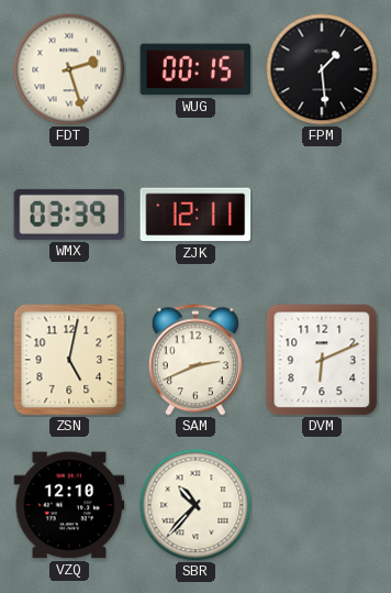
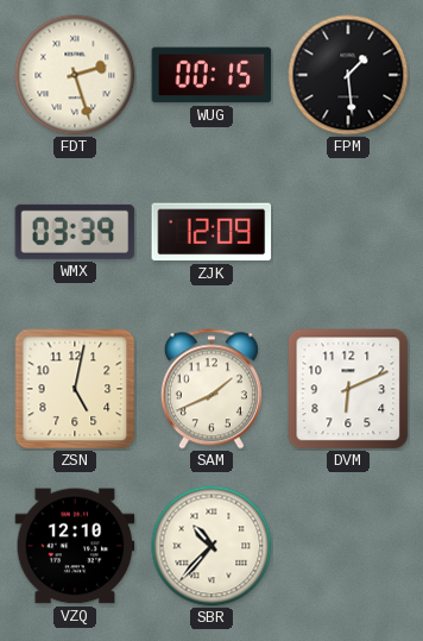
ZJK: 12:11 -> 12:09 (211, 232)
SAM: 2:41 -> 1:41 (211, 389)
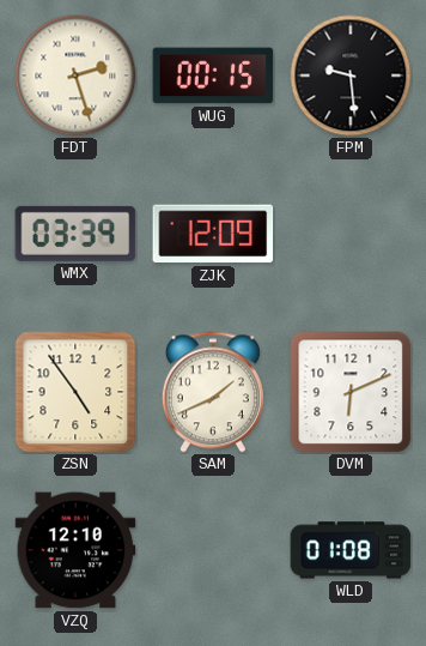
FPM: 1:29 -> 9:29 (351, 76)
ZSN: 5:02 -> 4:54 (75, 392)
SBR: 10:37 -> none (211, 546)
WLD: none -> 01:08 (351, 550)
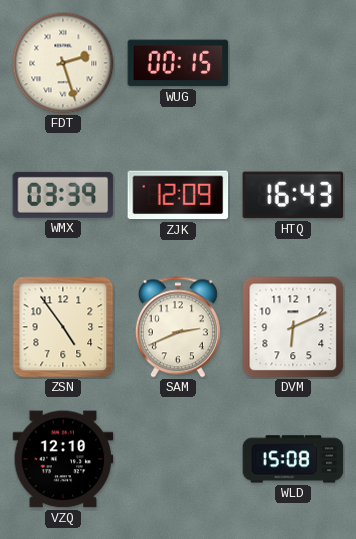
FPM: 9:29 -> none (351, 76)
HTQ: none -> 16:43 (293, 195)
SAM: 1:41 -> 2:41 (178, 327)
WLD: 01:08 -> 15:08 (293, 459)
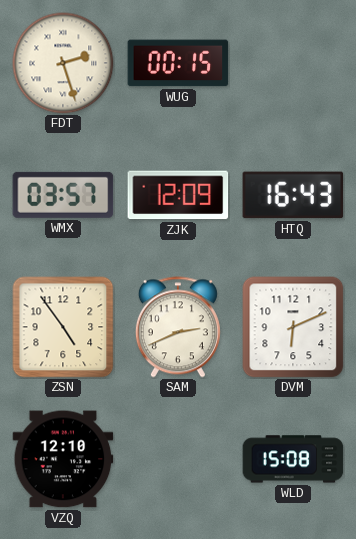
WMX: 03:39 -> 03:57 (63, 195)
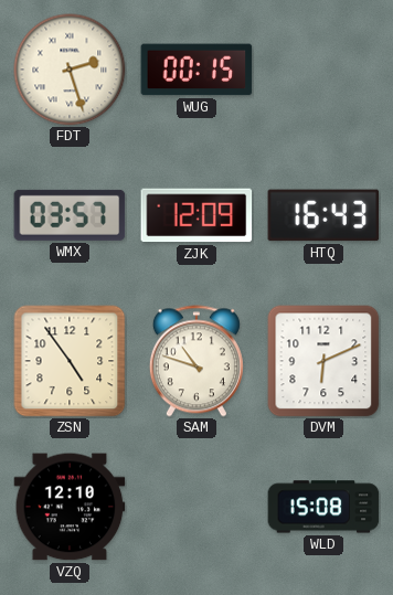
SAM: 2:41 -> 10:48 (197, 361)
